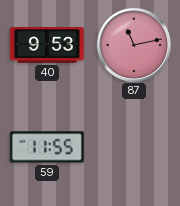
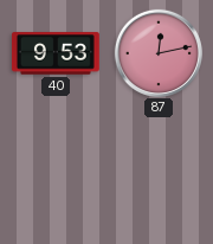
87: 11:13 -> 12:13 (157, 52)
59: 11:55 -> none (47, 147)
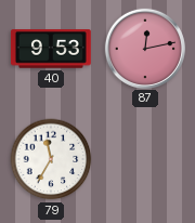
79: none -> 11:35 (51, 159)
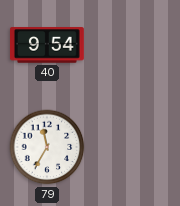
40: 9:53 -> 9:54 (47, 45)
87: 12:13 -> none (144, 48)
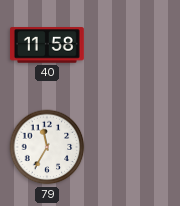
40: 9:54 -> 11:58 (47, 45)
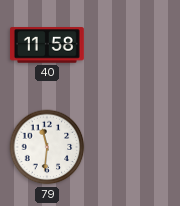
79: 11:35 -> 11:31 (47, 147)
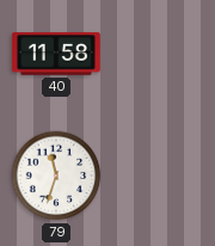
79: 11:31 -> 11:33 (56, 176)
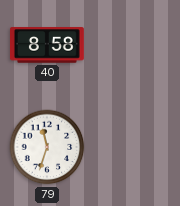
40: 11:58 -> 8:58 (47, 45)
